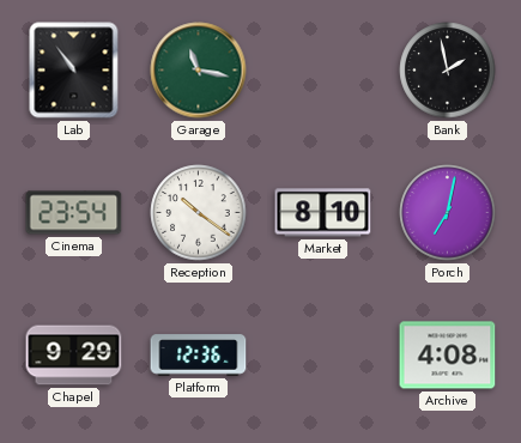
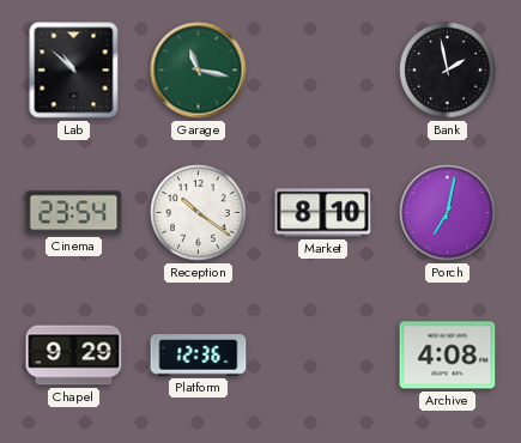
Lab: 10:54 -> 10:52 (74, 71)
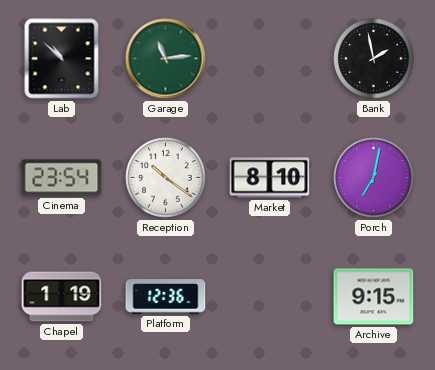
Garage: 11:17 -> 11:14 (166, 59)
Chapel: 9:29 -> 1:19 (62, 297)
Archive: 4:08 -> 9:15 (374, 297)
